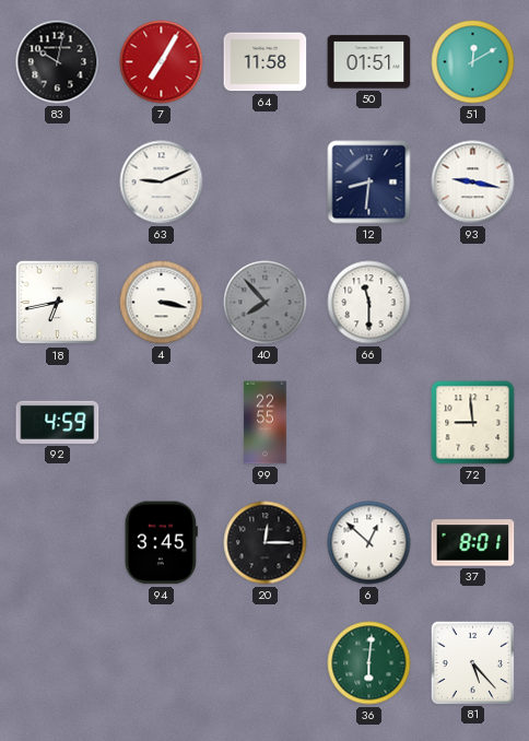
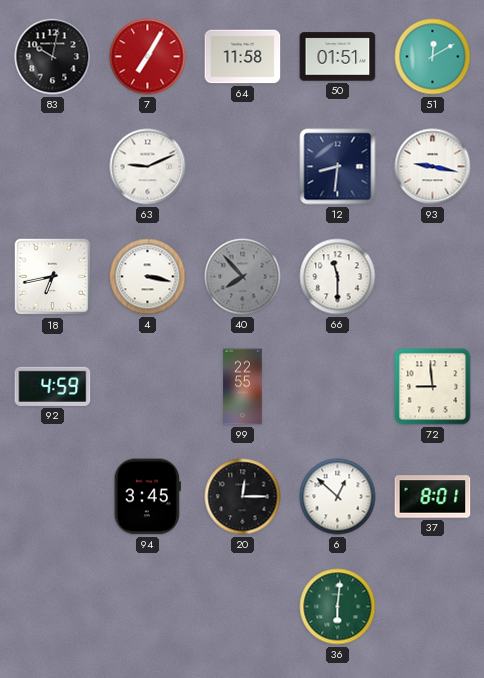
81: 5:23 -> none (472, 662)
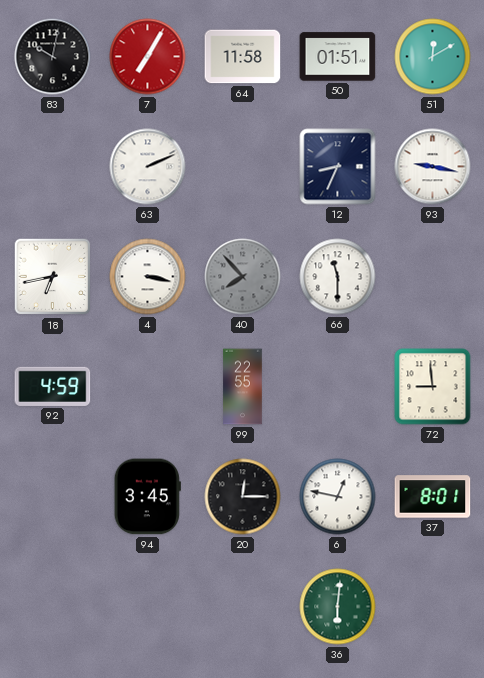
63: 9:11 -> 2:11 (148, 167)
12: 8:31 -> 8:34 (338, 167)
6: 12:52 -> 12:47 (338, 497)
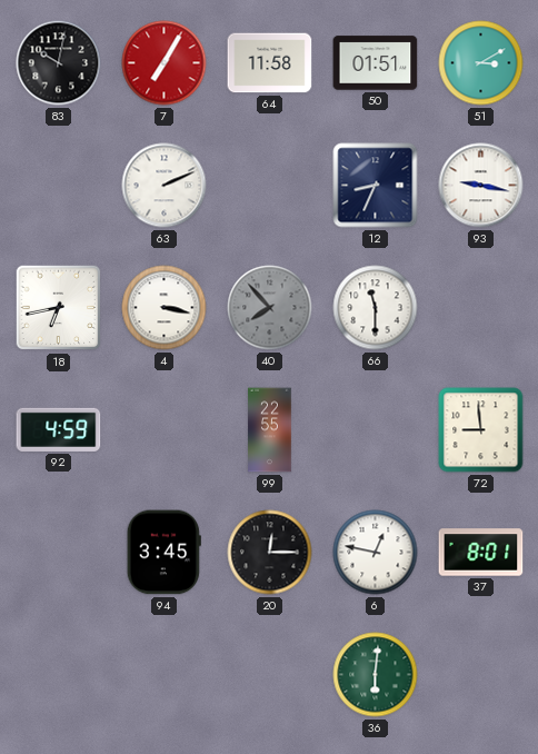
51: 12:10 -> 3:10 (481, 63)
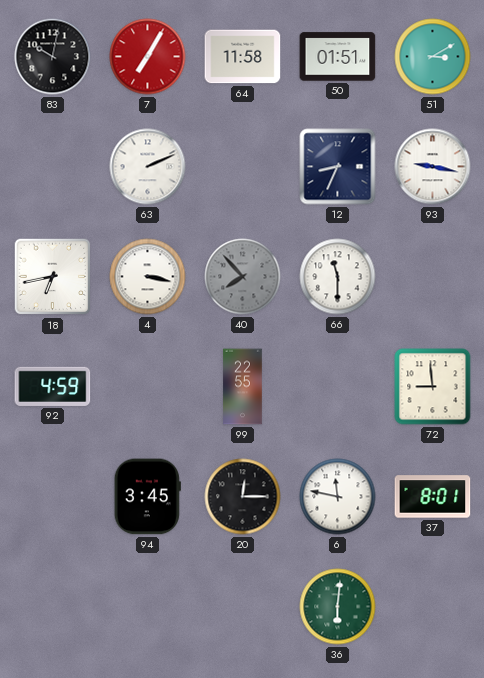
6: 12:47 -> 11:47 (338, 497)
